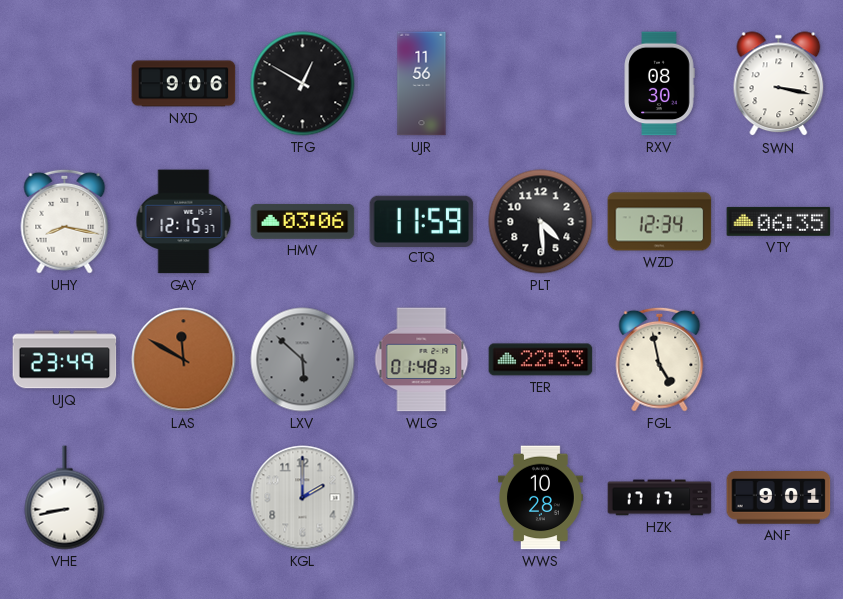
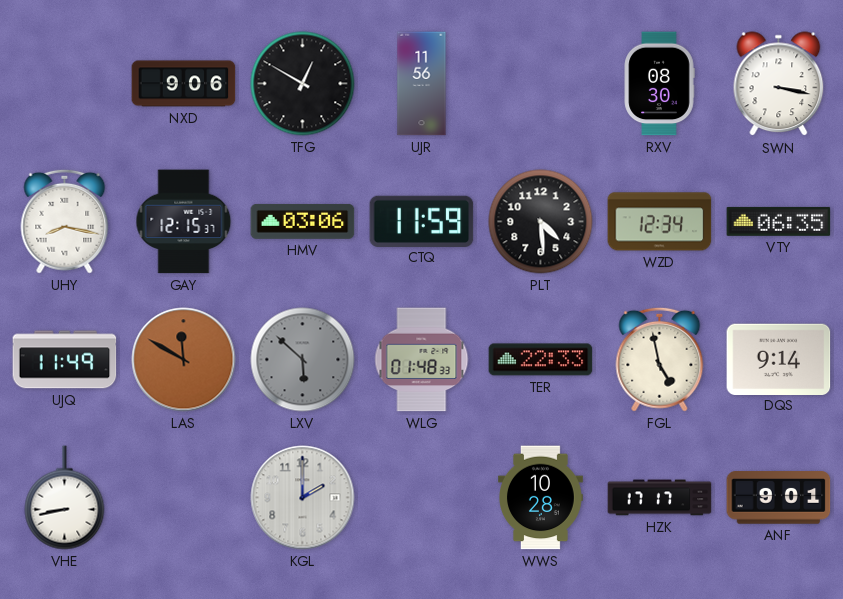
UJQ: 23:49 -> 11:49 (65, 360)
DQS: none -> 9:14 (779, 359)
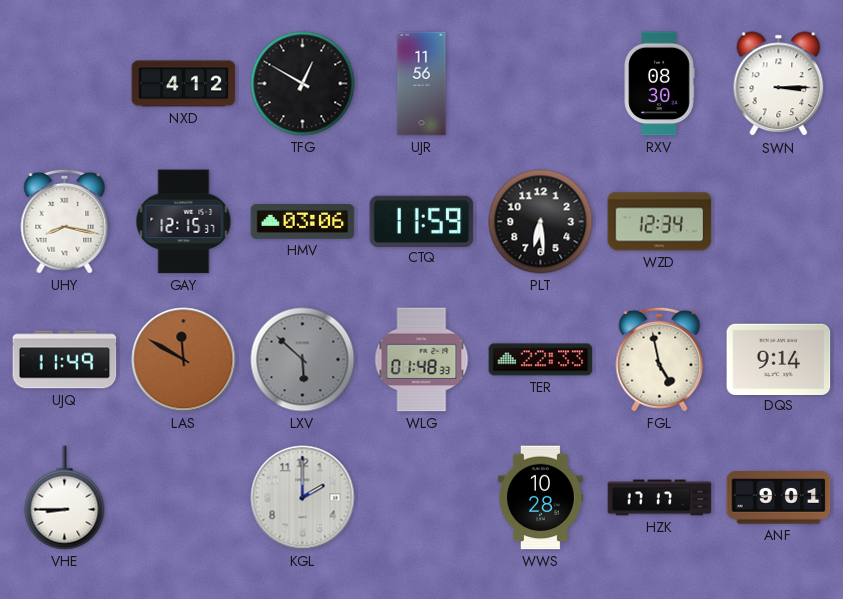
NXD: 9:06 -> 4:12 (184, 84)
SWN: 3:17 -> 3:15 (779, 84)
PLT: 4:29 -> 6:29 (541, 222)
VTY: 06:35 -> none (779, 221)
VHE: 8:43 -> 8:45 (65, 498)
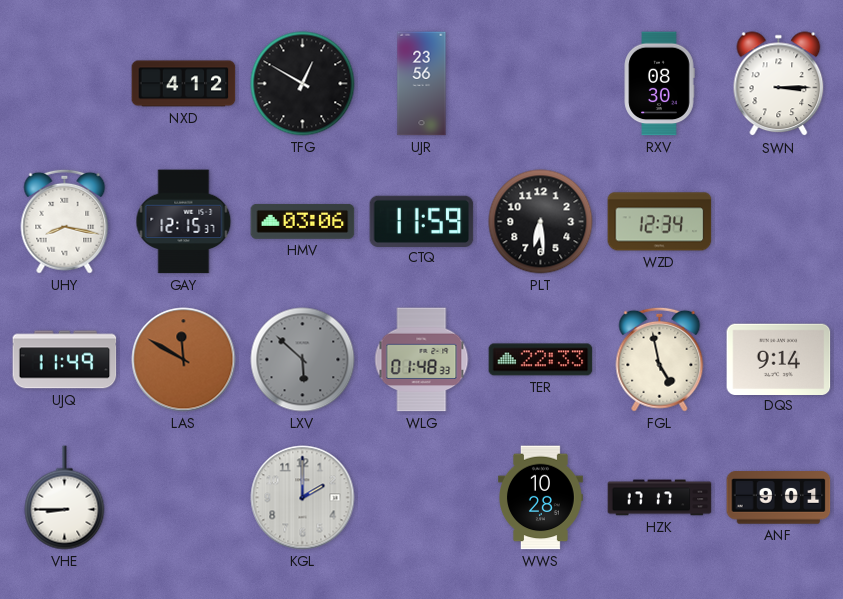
UJR: 11:56 -> 23:56 (422, 84)
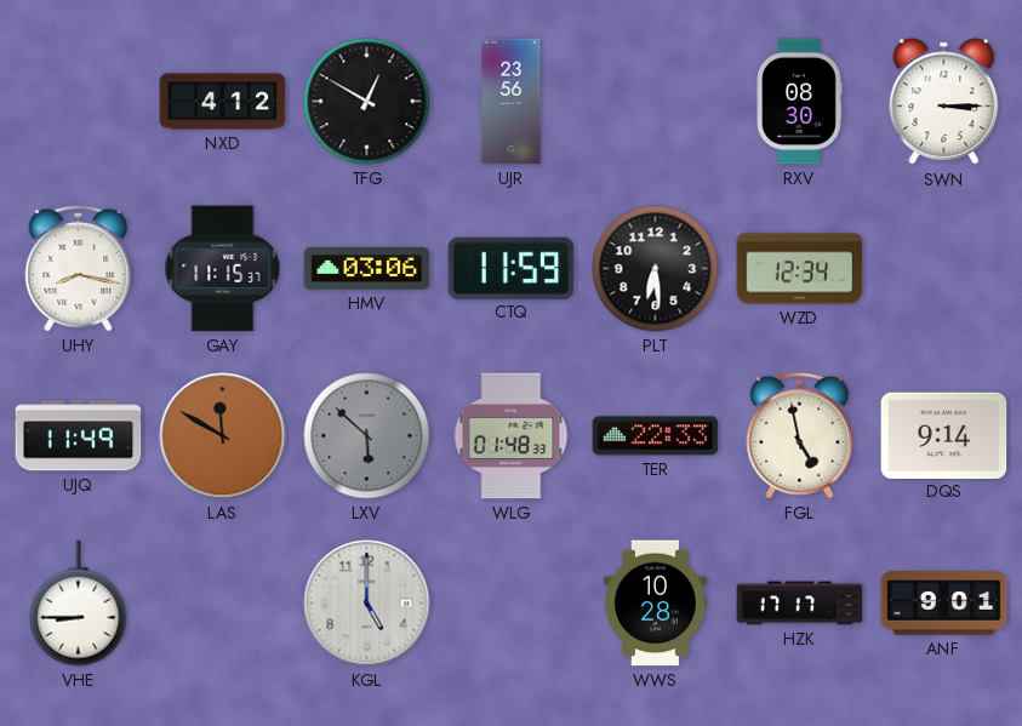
GAY: 12:15 -> 11:15 (223, 269)
KGL: 2:00 -> 5:00 (367, 604)
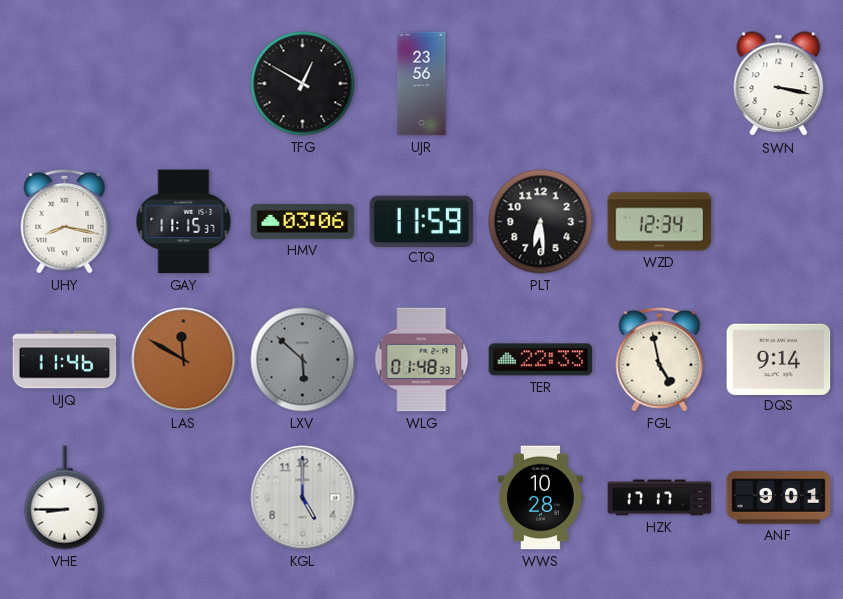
NXD: 4:12 -> none (223, 102)
RXV: 08:30 -> none (799, 102)
SWN: 3:15 -> 3:17 (779, 84)
UJQ: 11:49 -> 11:46 (65, 360)
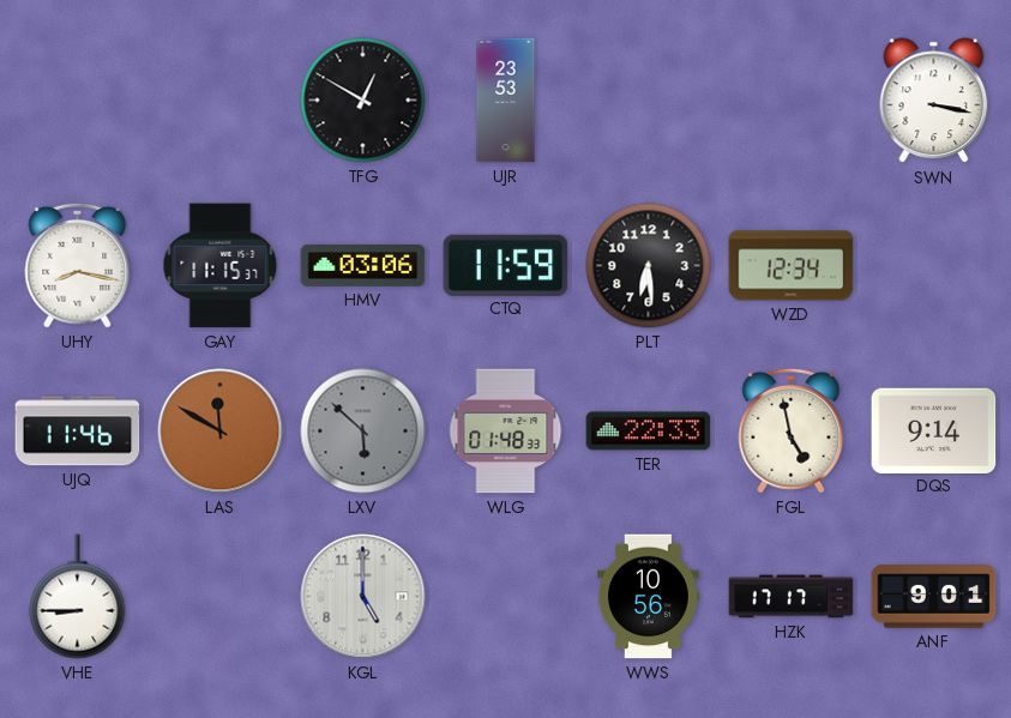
UJR: 23:56 -> 23:53 (506, 101)
WWS: 10:28 -> 10:56 (649, 597)
